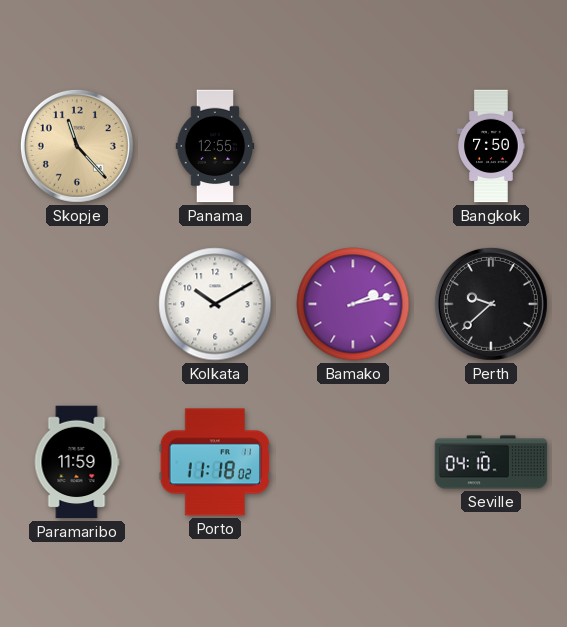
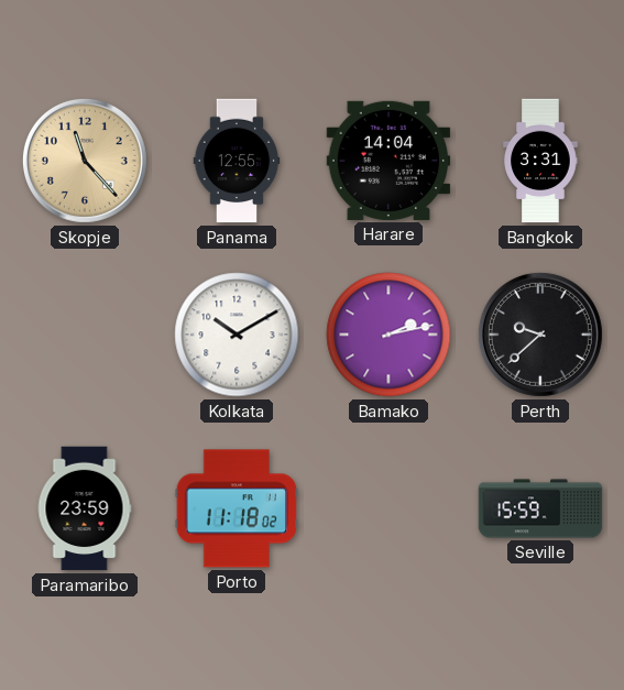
Harare: none -> 14:04 (388, 161)
Bangkok: 7:50 -> 3:31 (540, 161)
Paramaribo: 11:59 -> 23:59 (85, 508)
Seville: 04:10 -> 15:59 (540, 508)
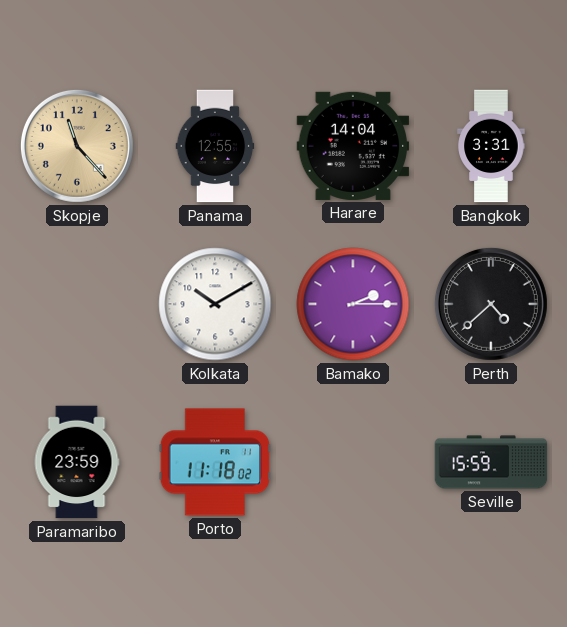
Bamako: 2:13 -> 2:15 (353, 304)
Perth: 9:38 -> 4:38 (491, 304)
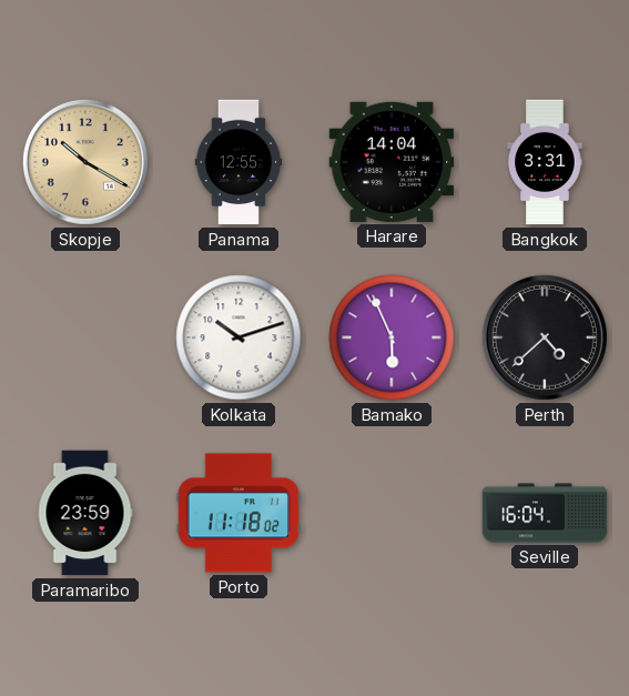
Skopje: 11:23 -> 10:20 (85, 162)
Kolkata: 10:10 -> 10:12 (239, 337)
Bamako: 2:15 -> 5:56 (392, 337)
Seville: 15:59 -> 16:04 (545, 513)
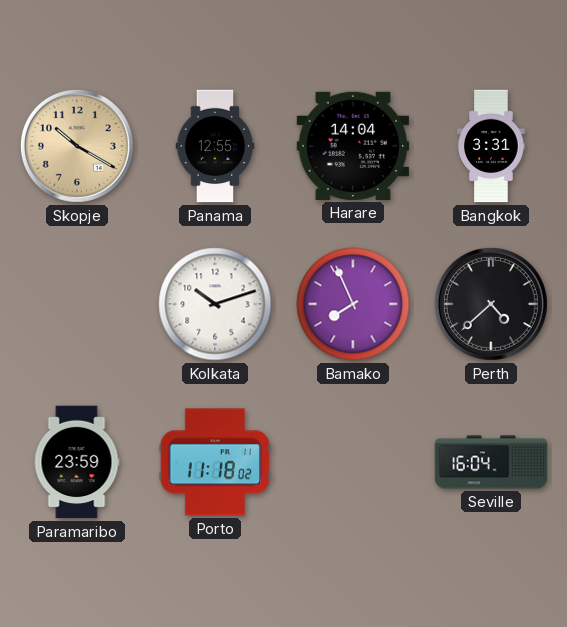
Bamako: 5:56 -> 7:56 (353, 304)
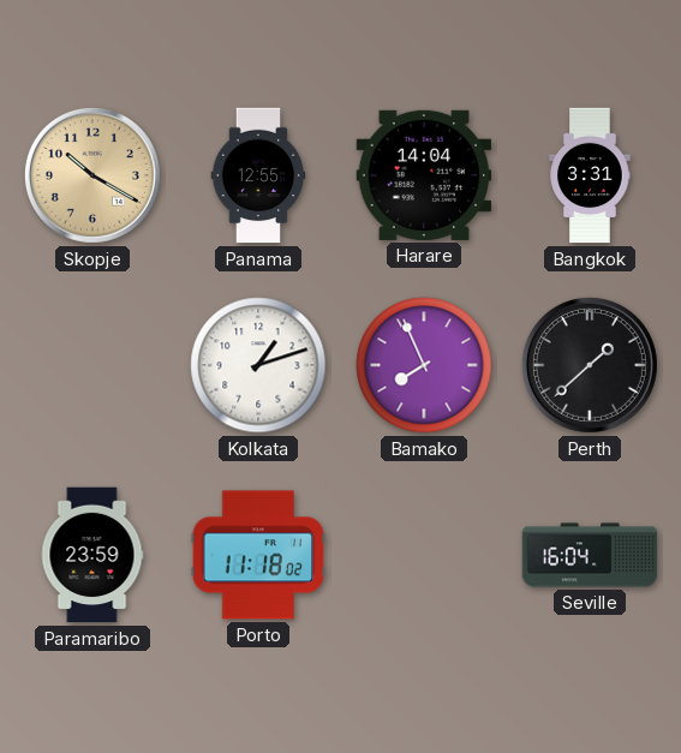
Kolkata: 10:12 -> 1:12 (258, 365)
Perth: 4:38 -> 1:38 (590, 365)
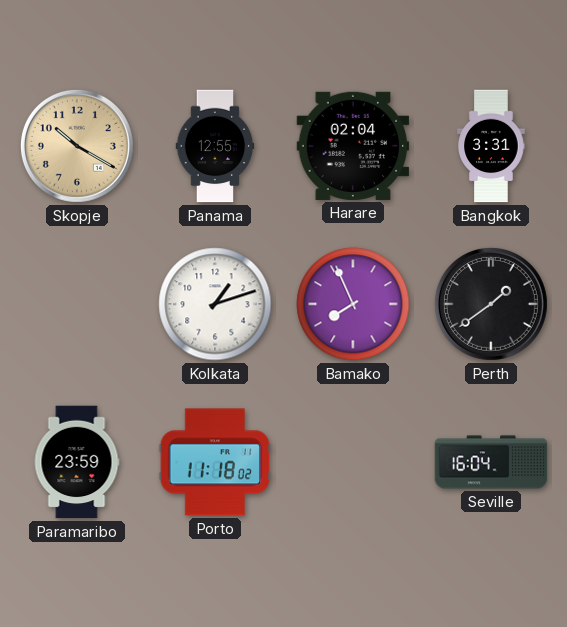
Harare: 14:04 -> 02:04 (353, 146)
Perth: 1:38 -> 1:39 (491, 304)
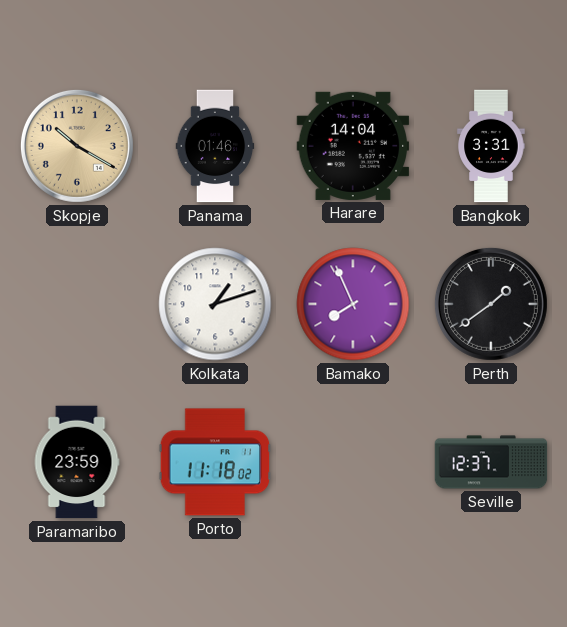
Panama: 12:55 -> 01:46 (215, 146)
Harare: 02:04 -> 14:04 (353, 146)
Seville: 16:04 -> 12:37 (491, 462)
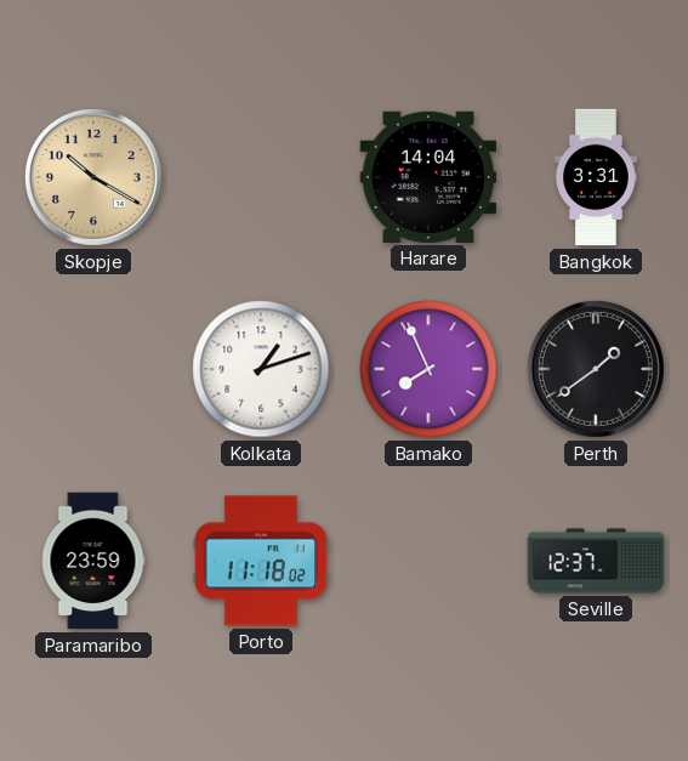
Panama: 01:46 -> none (215, 146)
